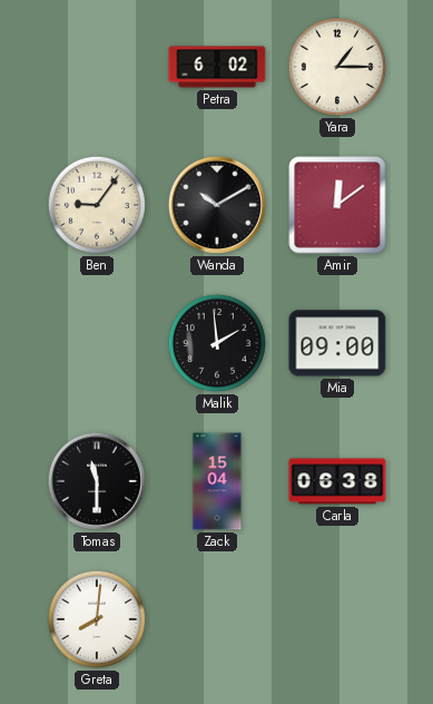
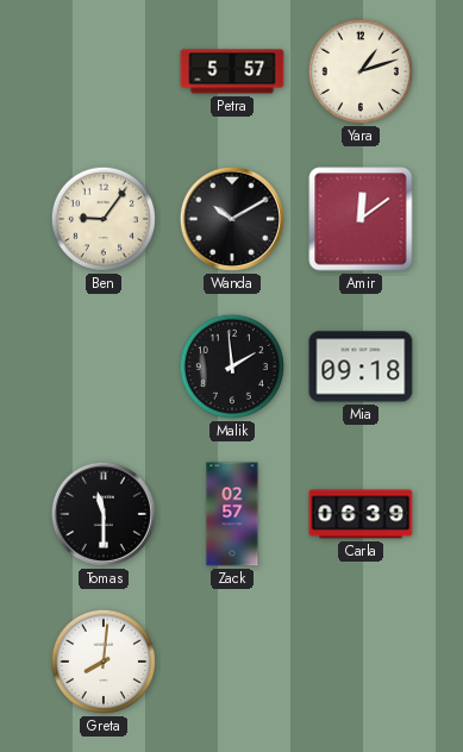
Petra: 6:02 -> 5:57 (232, 71)
Yara: 1:15 -> 1:12 (361, 71)
Mia: 09:00 -> 09:18 (361, 366)
Zack: 15:04 -> 02:57 (232, 514)
Carla: 06:38 -> 06:39 (361, 514)
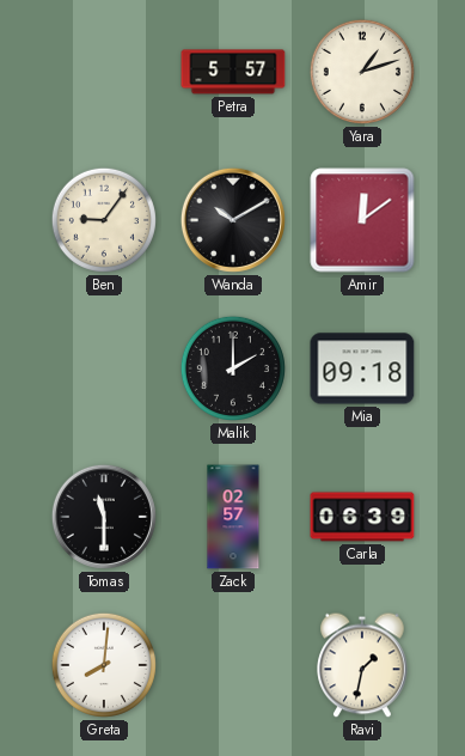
Malik: 1:59 -> 2:00 (233, 368)
Ravi: none -> 1:32 (362, 665)
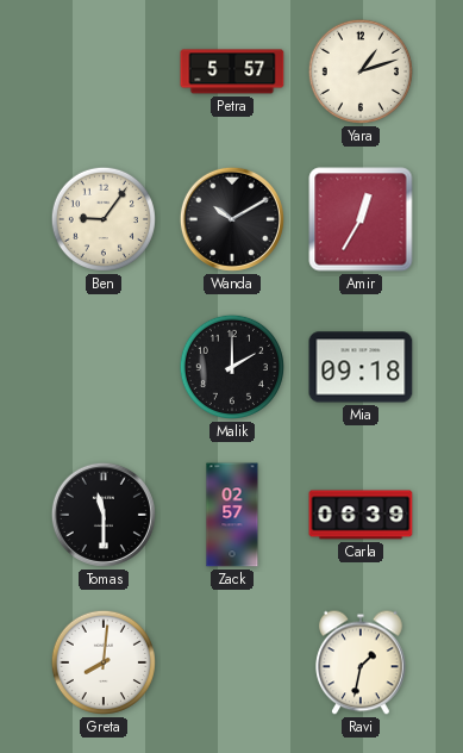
Amir: 12:09 -> 12:35 (361, 219)
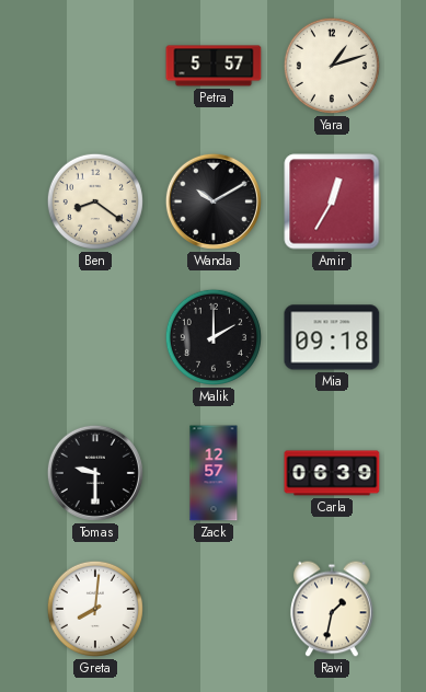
Ben: 9:06 -> 8:21 (95, 201)
Tomas: 11:30 -> 9:30 (95, 473)
Zack: 02:57 -> 12:57 (214, 473)
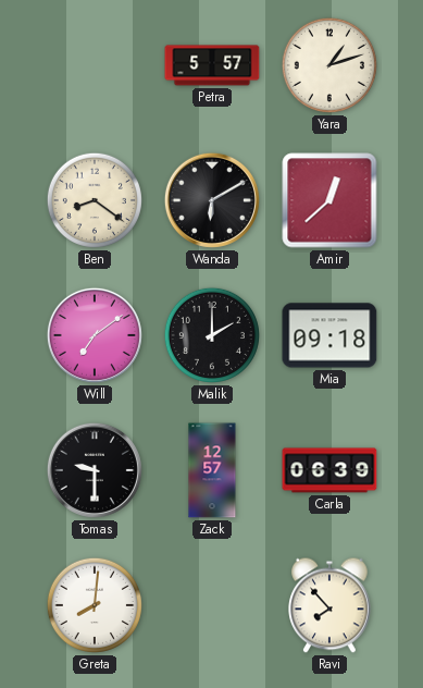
Wanda: 10:10 -> 6:10 (212, 200)
Amir: 12:35 -> 12:38 (329, 200)
Will: none -> 7:09 (95, 335)
Ravi: 1:32 -> 7:53 (329, 605)
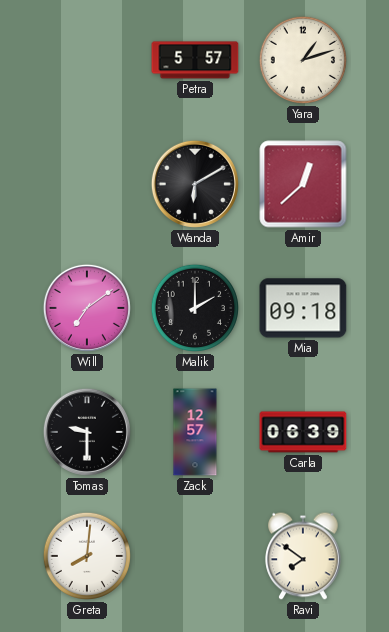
Ben: 8:21 -> none (95, 200)
Ravi: 7:53 -> 7:51 (303, 556)
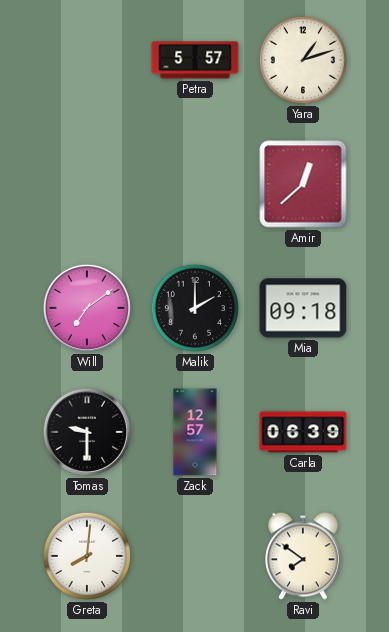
Wanda: 6:10 -> none (195, 184)
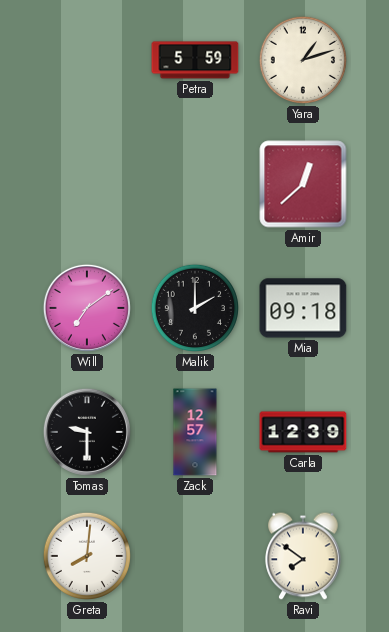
Petra: 5:57 -> 5:59 (195, 60)
Carla: 06:39 -> 12:39 (303, 432)
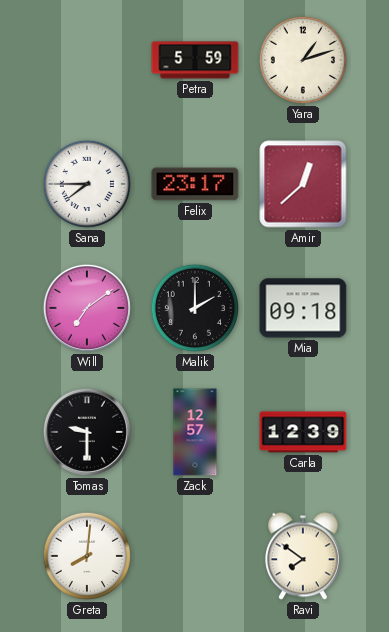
Sana: none -> 7:45 (87, 184)
Felix: none -> 23:17 (195, 184)
